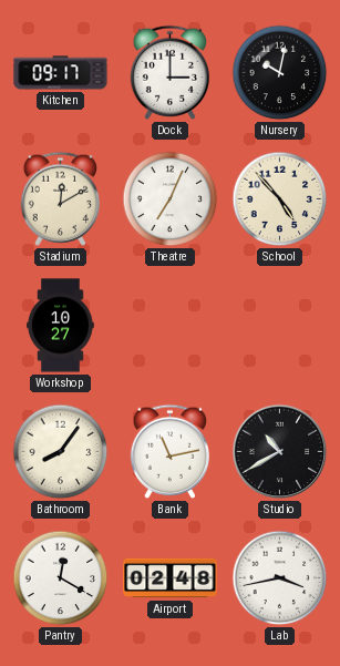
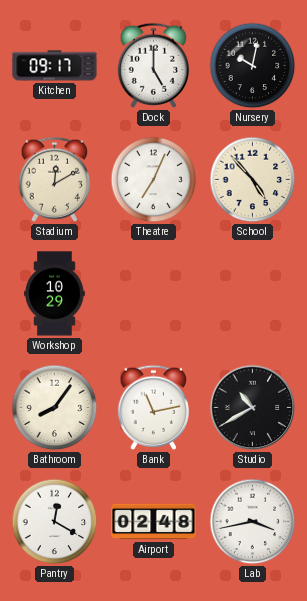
Dock: 3:00 -> 5:00 (153, 65)
Workshop: 10:27 -> 10:29 (55, 294)
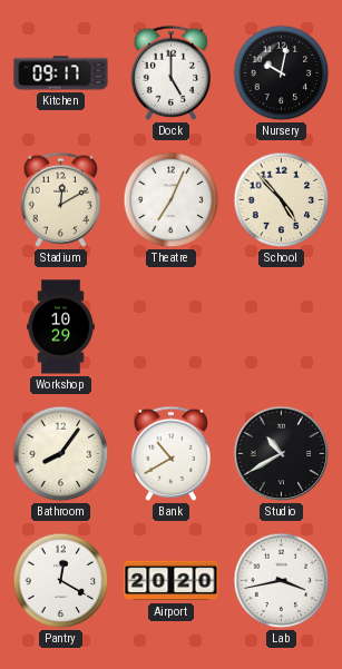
Bank: 11:13 -> 10:40 (170, 453)
Airport: 02:48 -> 20:20 (172, 581)
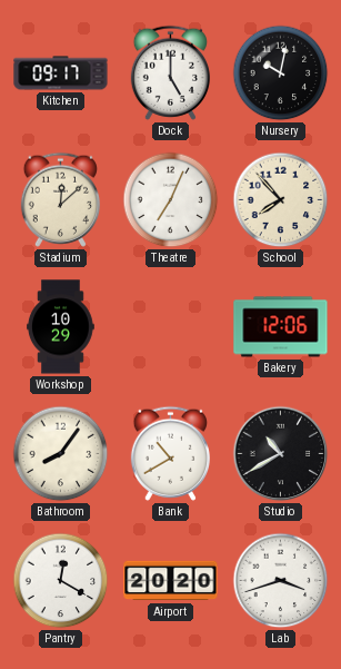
Stadium: 12:10 -> 12:08 (60, 199)
School: 4:53 -> 7:53 (281, 200)
Bakery: none -> 12:06 (281, 327)
Lab: 3:43 -> 3:42 (281, 581)
